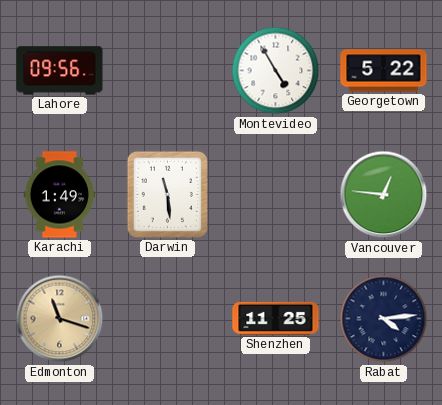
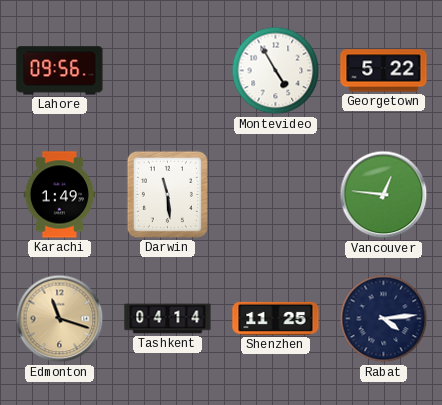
Tashkent: none -> 04:14 (168, 319)
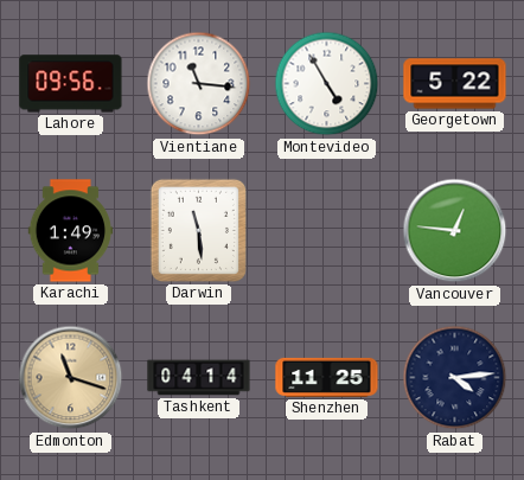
Vientiane: none -> 11:16 (199, 84)
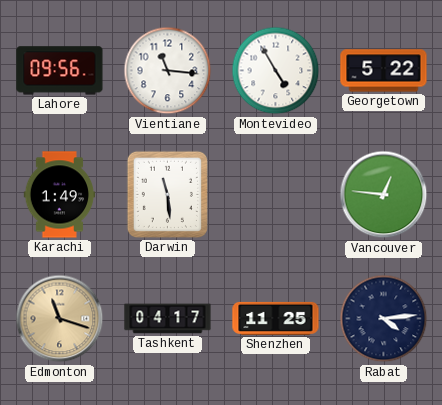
Tashkent: 04:14 -> 04:17 (168, 319)
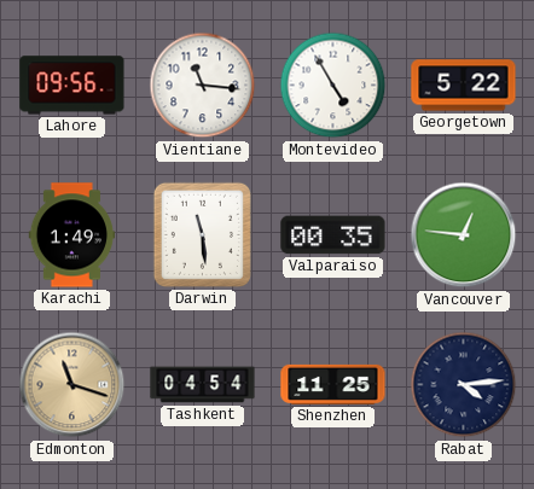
Valparaiso: none -> 00:35 (333, 235)
Tashkent: 04:17 -> 04:54 (203, 385)
